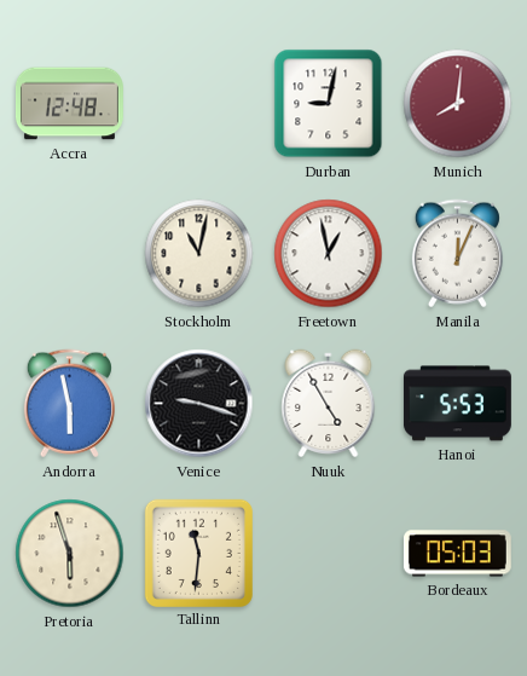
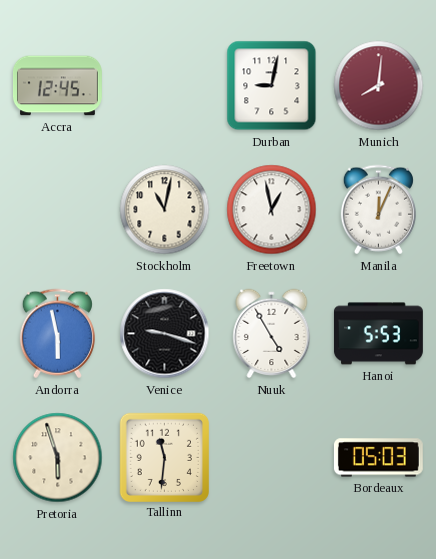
Accra: 12:48 -> 12:45 (57, 86)
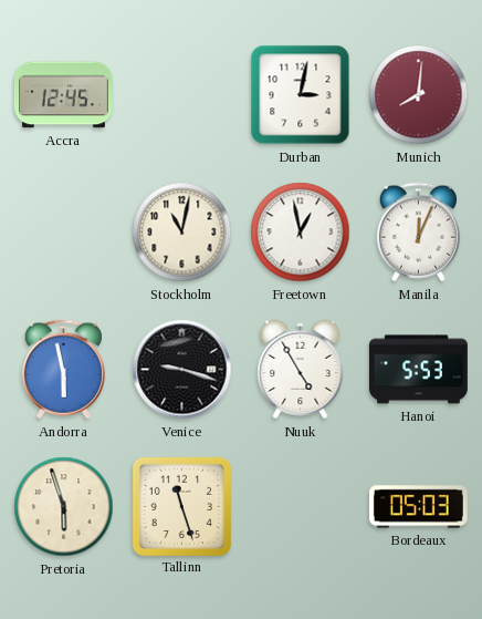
Durban: 9:02 -> 3:02 (301, 95)
Tallinn: 11:31 -> 11:27 (181, 506)
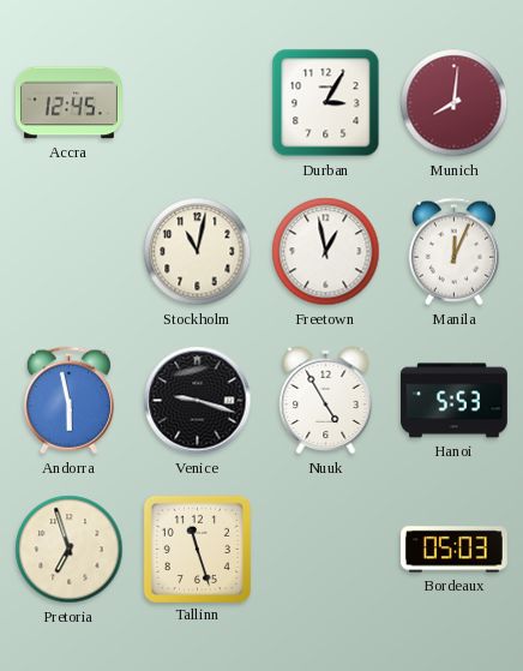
Durban: 3:02 -> 3:05 (326, 103)
Pretoria: 5:57 -> 6:57 (70, 550)
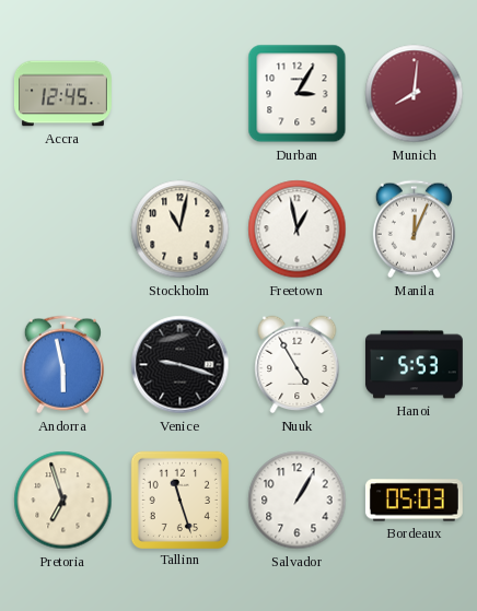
Salvador: none -> 1:05 (298, 501)
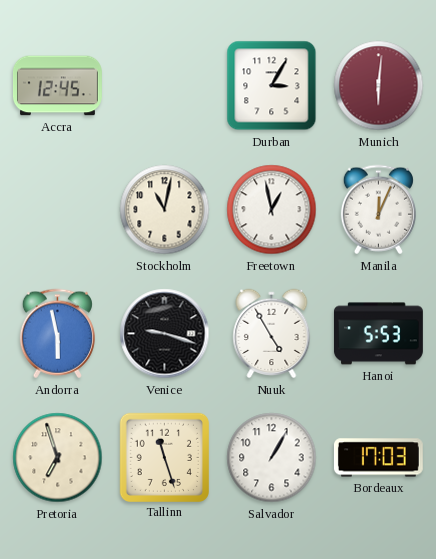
Munich: 8:01 -> 6:01 (379, 86)
Bordeaux: 05:03 -> 17:03 (378, 458)
